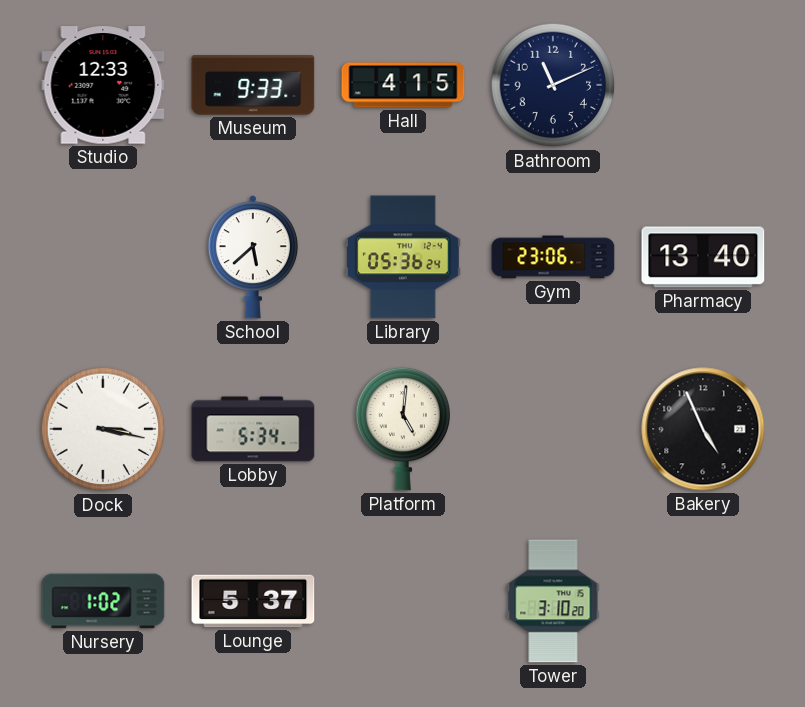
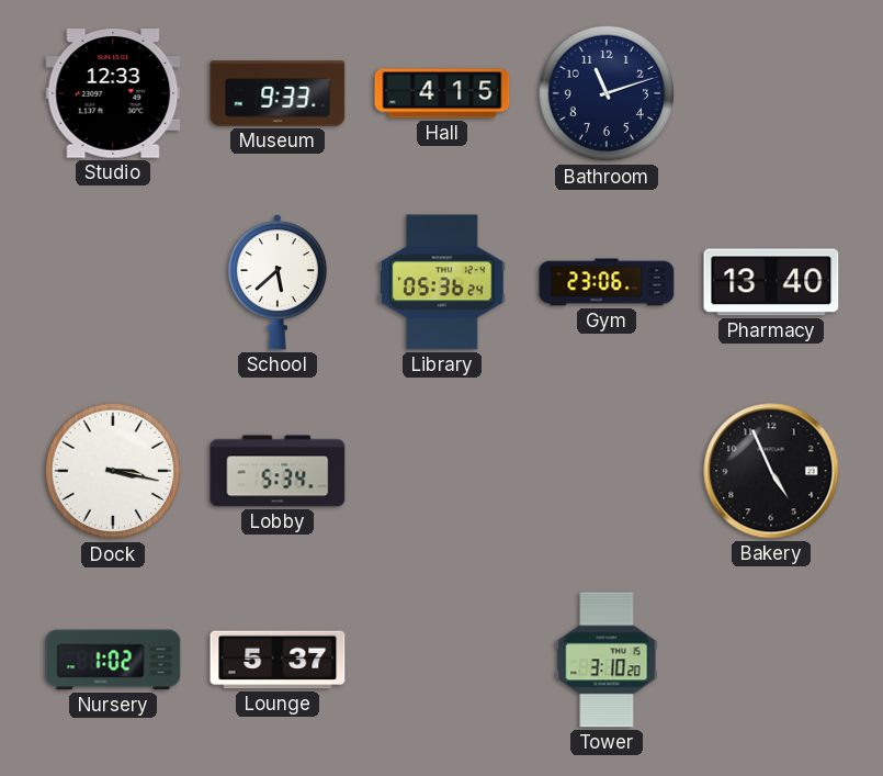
Bathroom: 11:11 -> 11:12 (607, 93)
Platform: 5:01 -> none (402, 429)
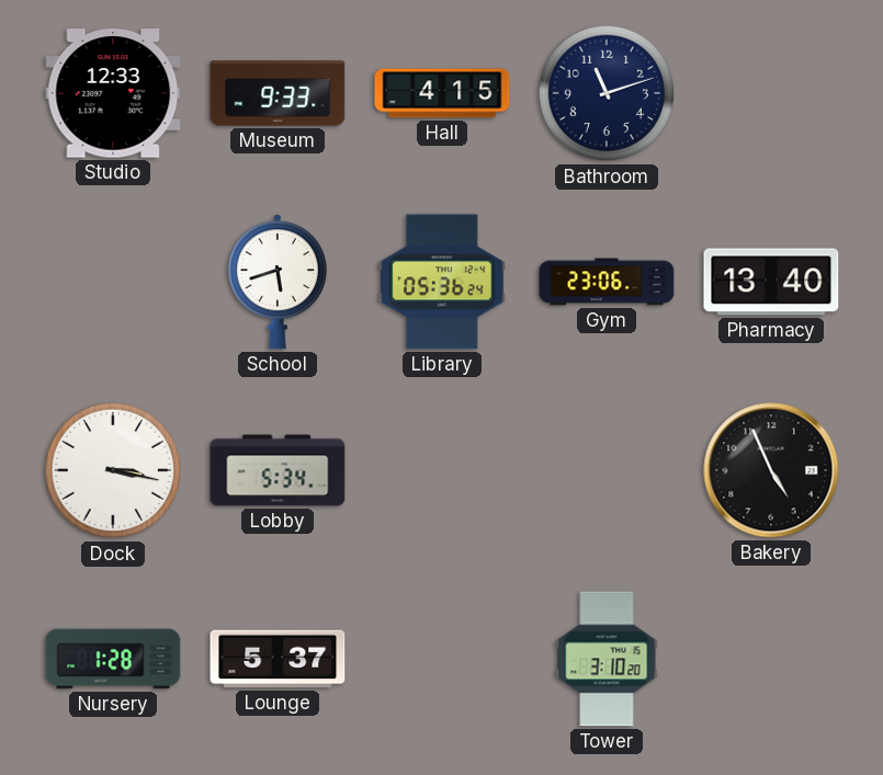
School: 5:38 -> 5:42 (278, 282)
Nursery: 1:02 -> 1:28 (113, 659)
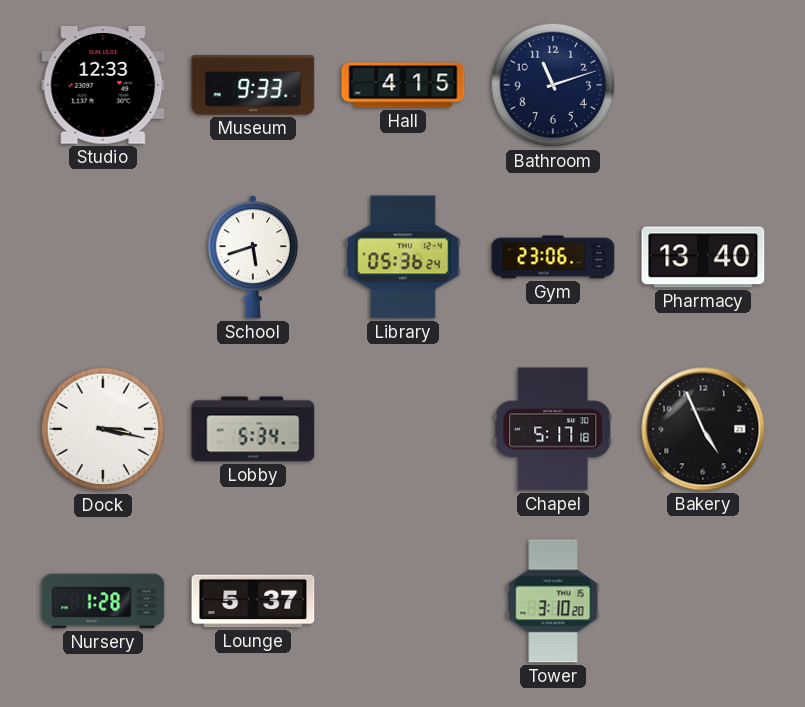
Chapel: none -> 5:17 (553, 429)
